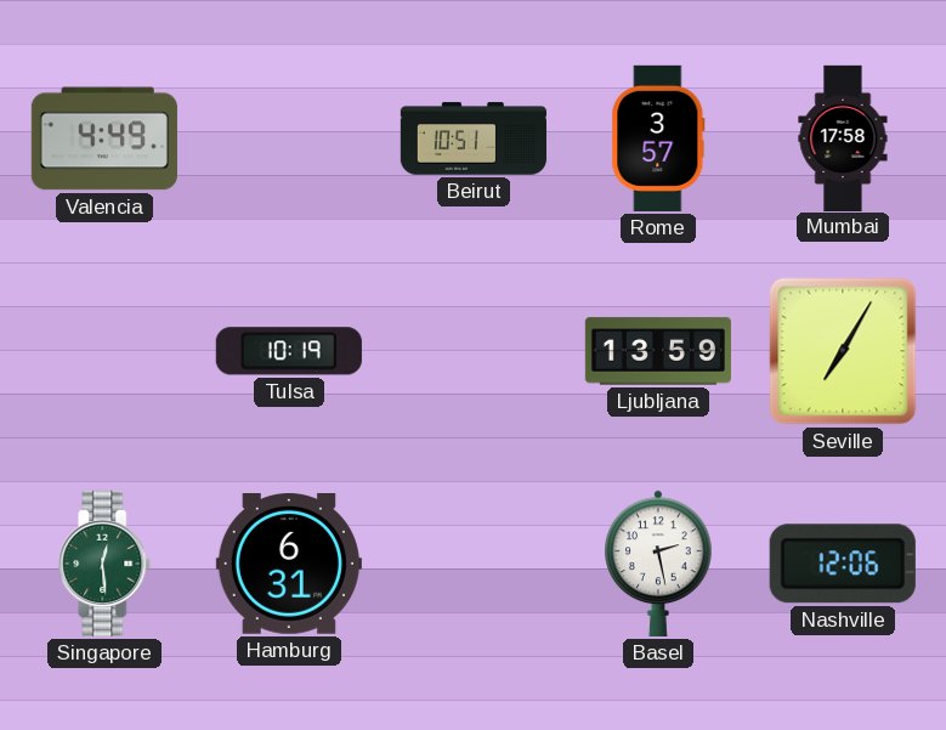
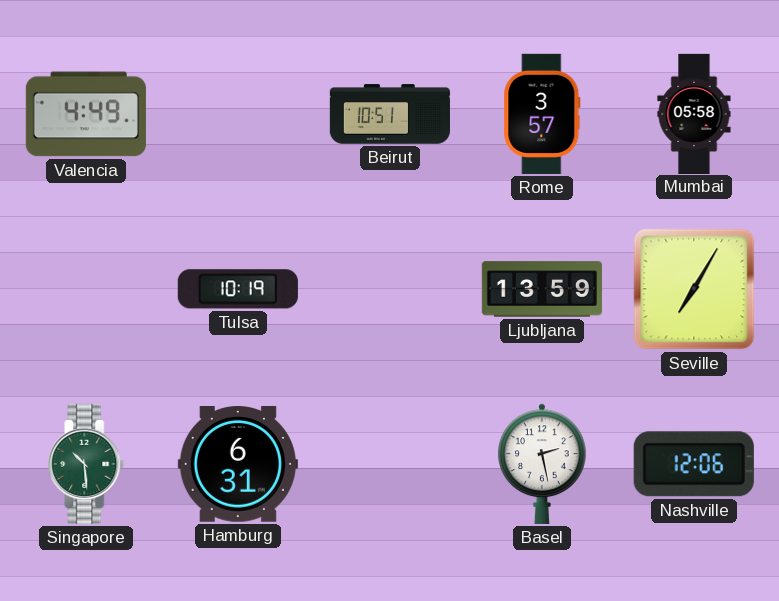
Mumbai: 17:58 -> 05:58 (694, 113)
Singapore: 12:29 -> 10:29 (86, 464)
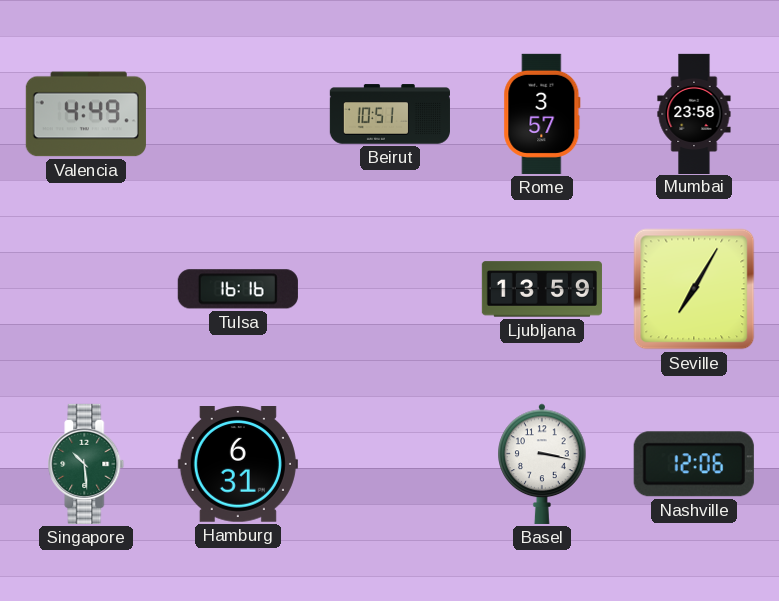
Mumbai: 05:58 -> 23:58 (694, 113)
Tulsa: 10:19 -> 16:16 (238, 289)
Basel: 2:28 -> 3:17 (542, 464)
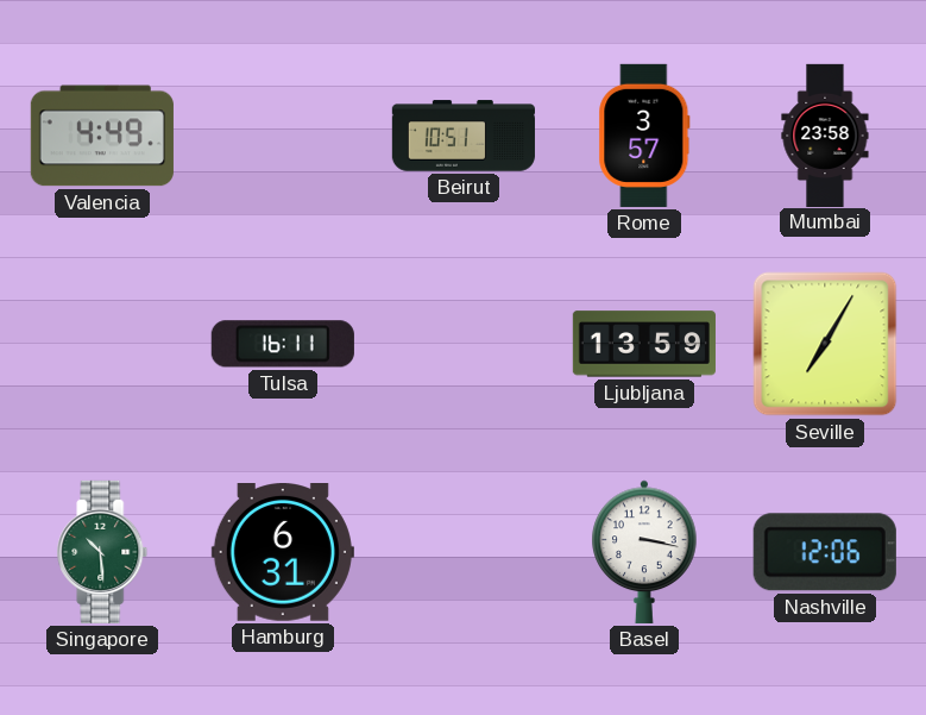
Tulsa: 16:16 -> 16:11 (283, 344)
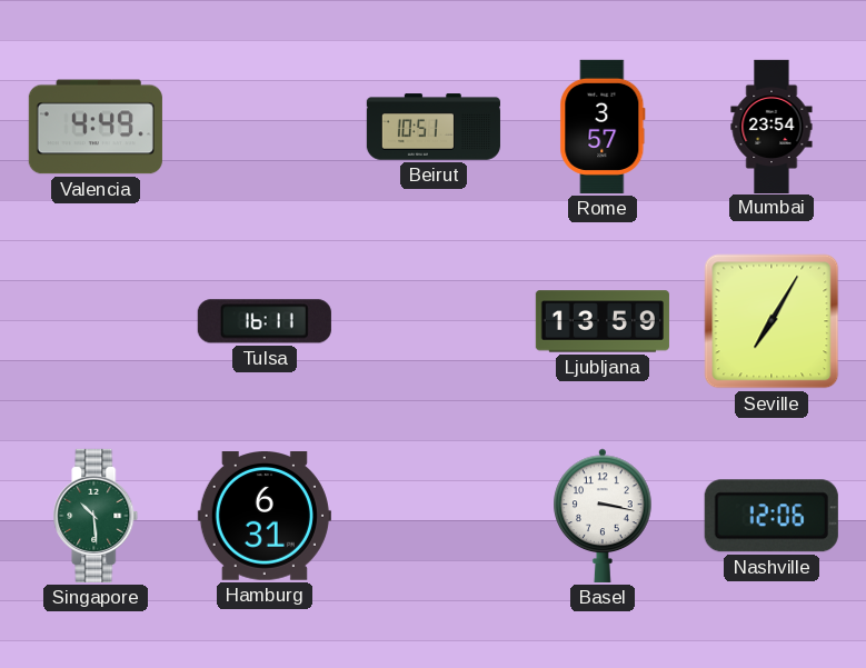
Mumbai: 23:58 -> 23:54 (772, 126)
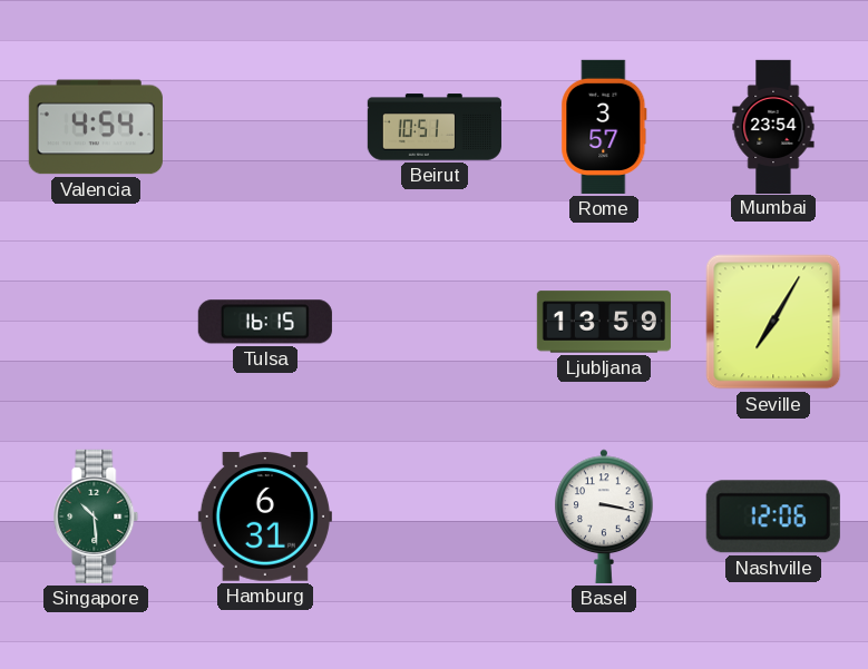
Valencia: 4:49 -> 4:54 (96, 127)
Tulsa: 16:11 -> 16:15 (265, 322)
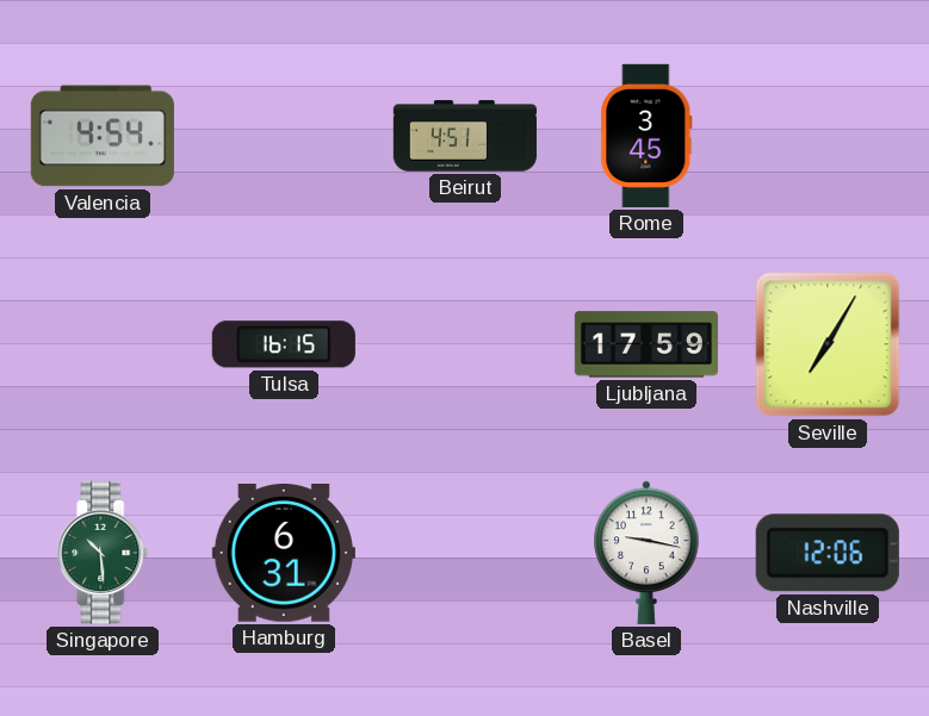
Beirut: 10:51 -> 4:51 (465, 136)
Rome: 3:57 -> 3:45 (646, 136)
Mumbai: 23:54 -> none (773, 126)
Ljubljana: 13:59 -> 17:59 (646, 344)
Basel: 3:17 -> 9:17 (646, 553)
